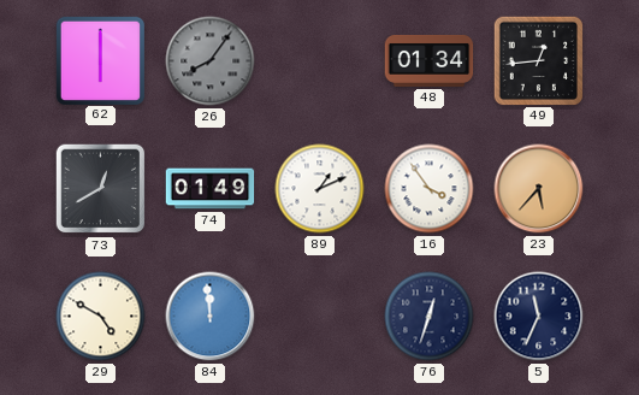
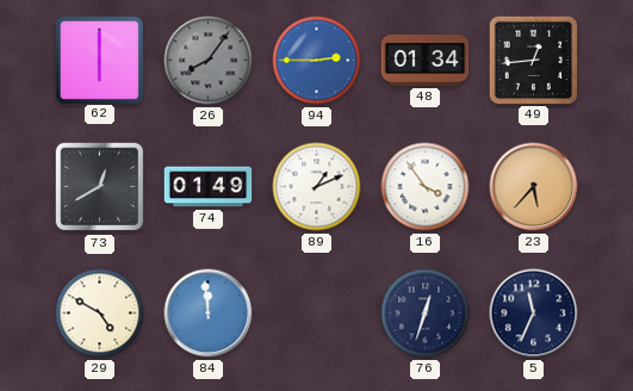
94: none -> 2:45 (317, 61)
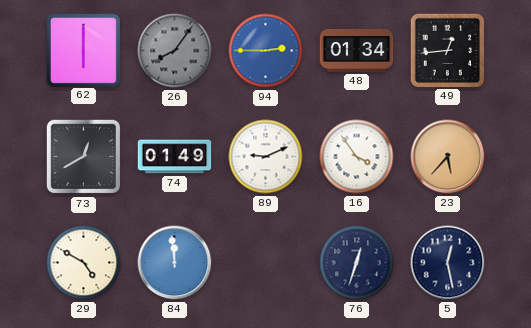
89: 1:11 -> 9:11 (266, 157)
5: 11:34 -> 12:28 (448, 263)
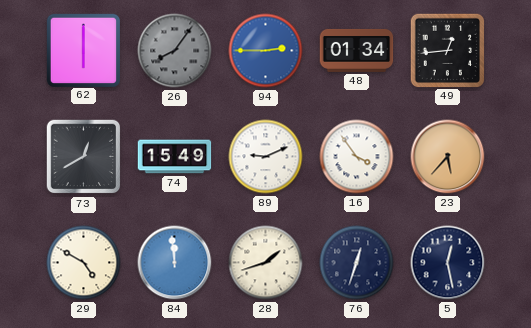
74: 01:49 -> 15:49 (175, 157)
28: none -> 1:42 (266, 263)
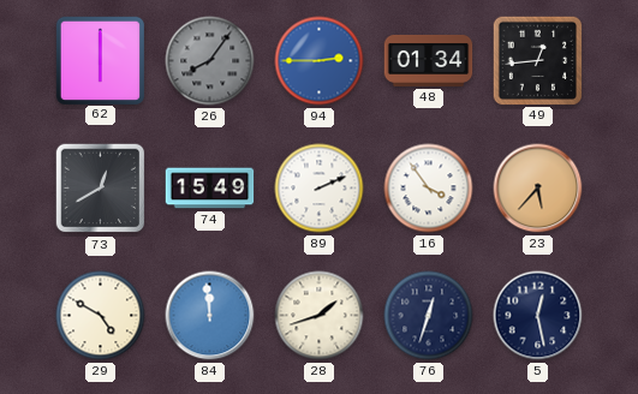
89: 9:11 -> 2:11 (320, 189)
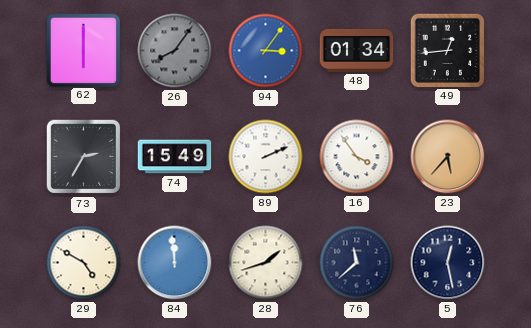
94: 2:45 -> 3:06 (266, 51)
73: 12:40 -> 2:35 (84, 157)
76: 12:33 -> 11:38 (357, 263)
